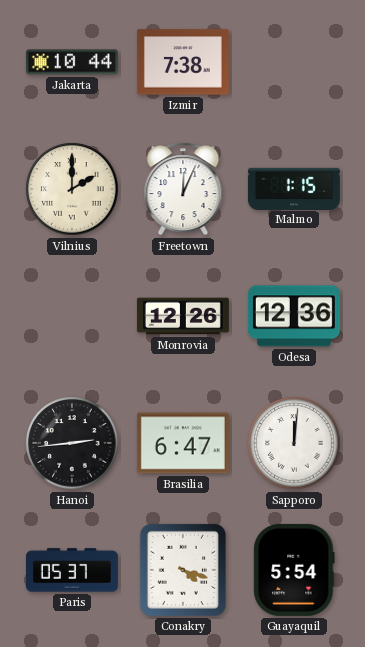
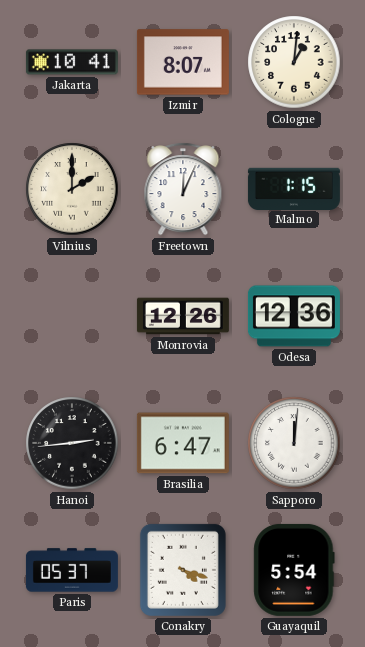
Jakarta: 10:44 -> 10:41 (72, 62)
Izmir: 7:38 -> 8:07 (183, 62)
Cologne: none -> 1:01 (294, 62)
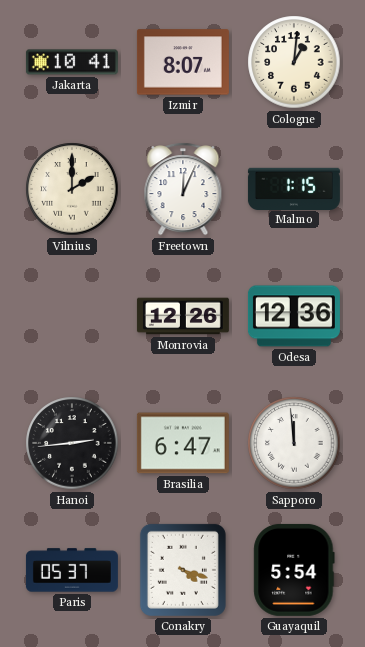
Sapporo: 12:01 -> 11:59 (294, 443)
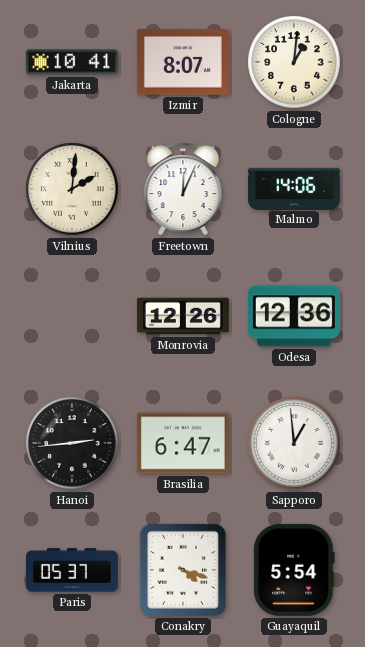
Vilnius: 2:00 -> 2:01 (72, 189)
Malmo: 1:15 -> 14:06 (294, 188)
Sapporo: 11:59 -> 12:59 (294, 443)
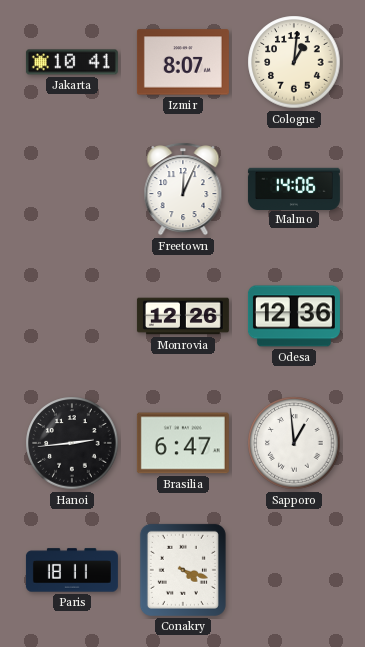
Vilnius: 2:01 -> none (72, 189)
Paris: 05:37 -> 18:11 (72, 570)
Guayaquil: 5:54 -> none (294, 570)
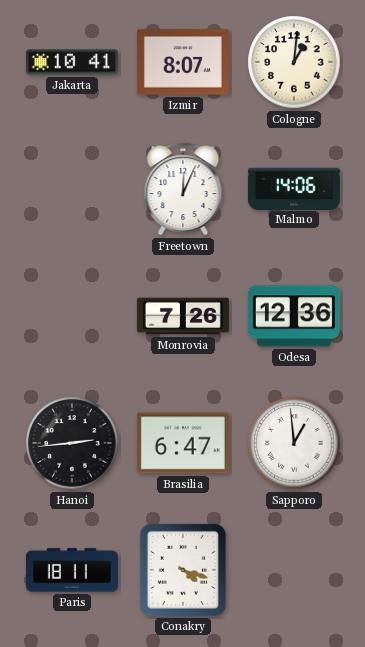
Monrovia: 12:26 -> 7:26 (183, 316)
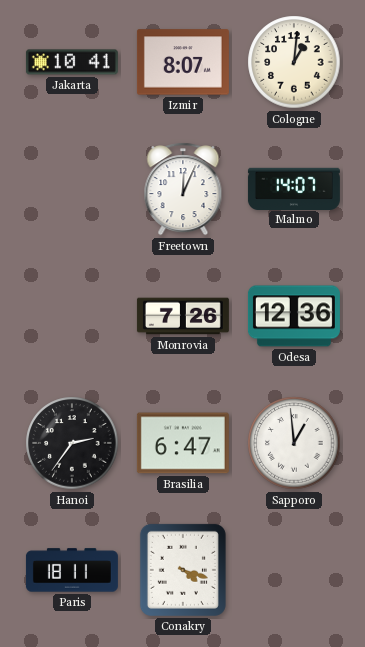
Malmo: 14:06 -> 14:07 (294, 188)
Hanoi: 2:44 -> 2:36 (72, 443)
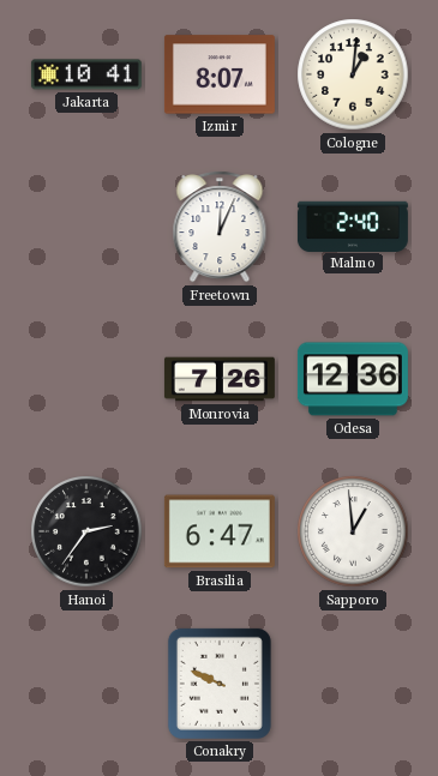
Malmo: 14:07 -> 2:40 (353, 225)
Paris: 18:11 -> none (72, 570)
Conakry: 4:18 -> 9:49 (220, 684)
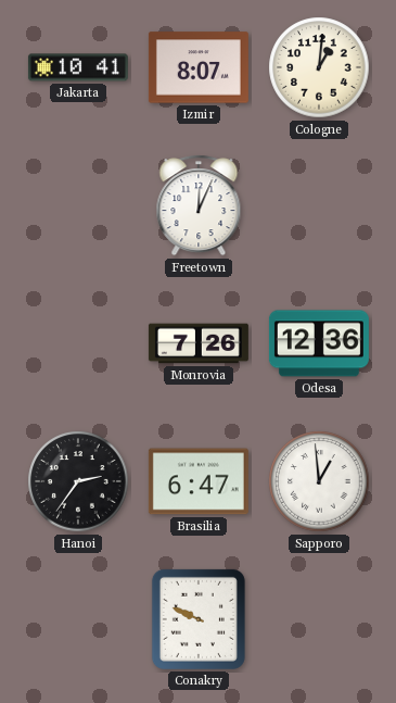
Malmo: 2:40 -> none (353, 225)
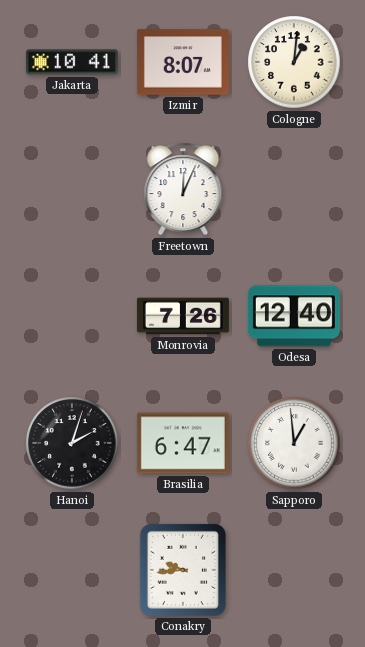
Odesa: 12:36 -> 12:40 (294, 316)
Hanoi: 2:36 -> 2:03 (72, 443)
Conakry: 9:49 -> 9:44 (183, 570)
